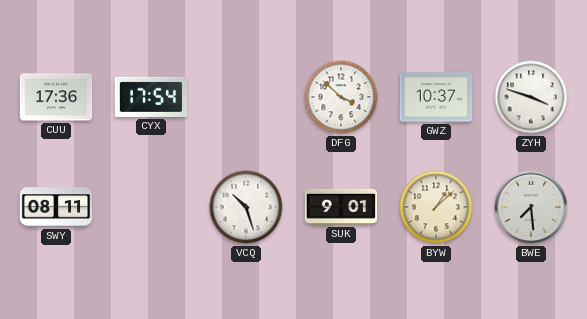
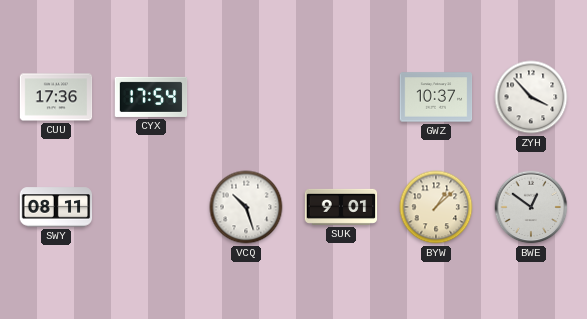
DFG: 3:52 -> none (341, 97)
ZYH: 3:48 -> 3:53 (531, 97)
BWE: 7:29 -> 12:51 (531, 207)
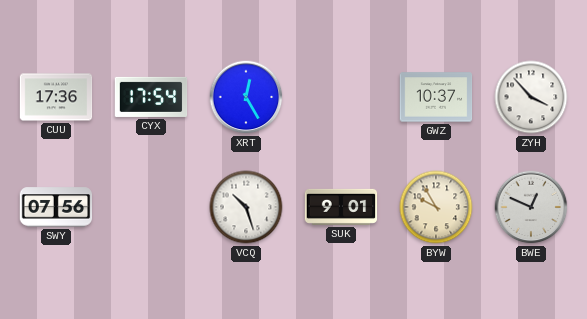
XRT: none -> 12:25 (246, 97)
SWY: 08:11 -> 07:56 (56, 207)
BYW: 1:08 -> 9:55 (436, 207)
BWE: 12:51 -> 12:49 (531, 207)
